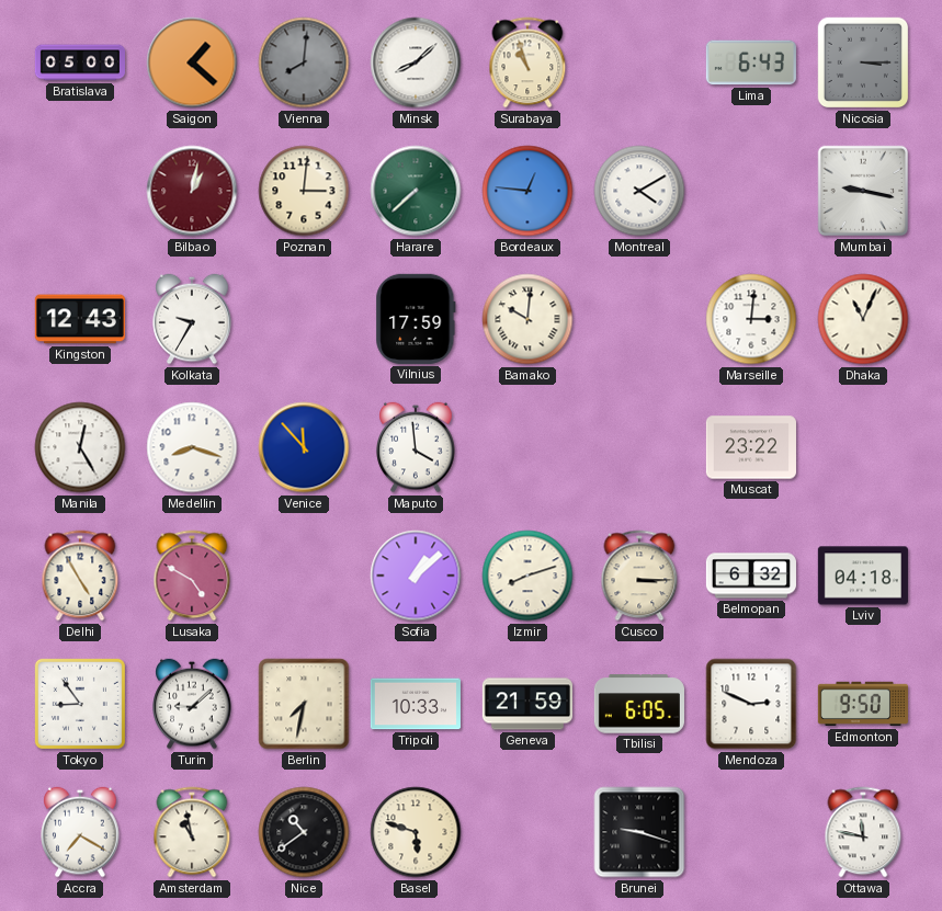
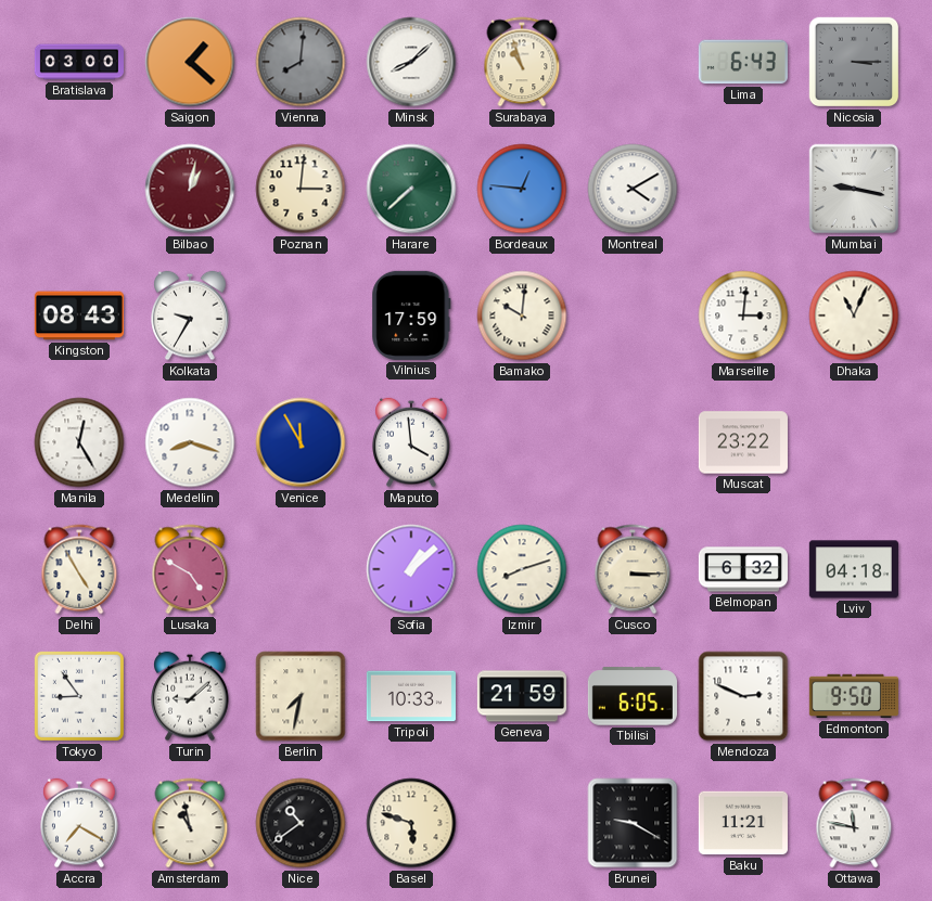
Bratislava: 05:00 -> 03:00 (79, 62)
Kingston: 12:43 -> 08:43 (79, 316)
Venice: 11:53 -> 11:55 (301, 442)
Brunei: 9:18 -> 9:20 (633, 823)
Baku: none -> 11:21 (743, 823)
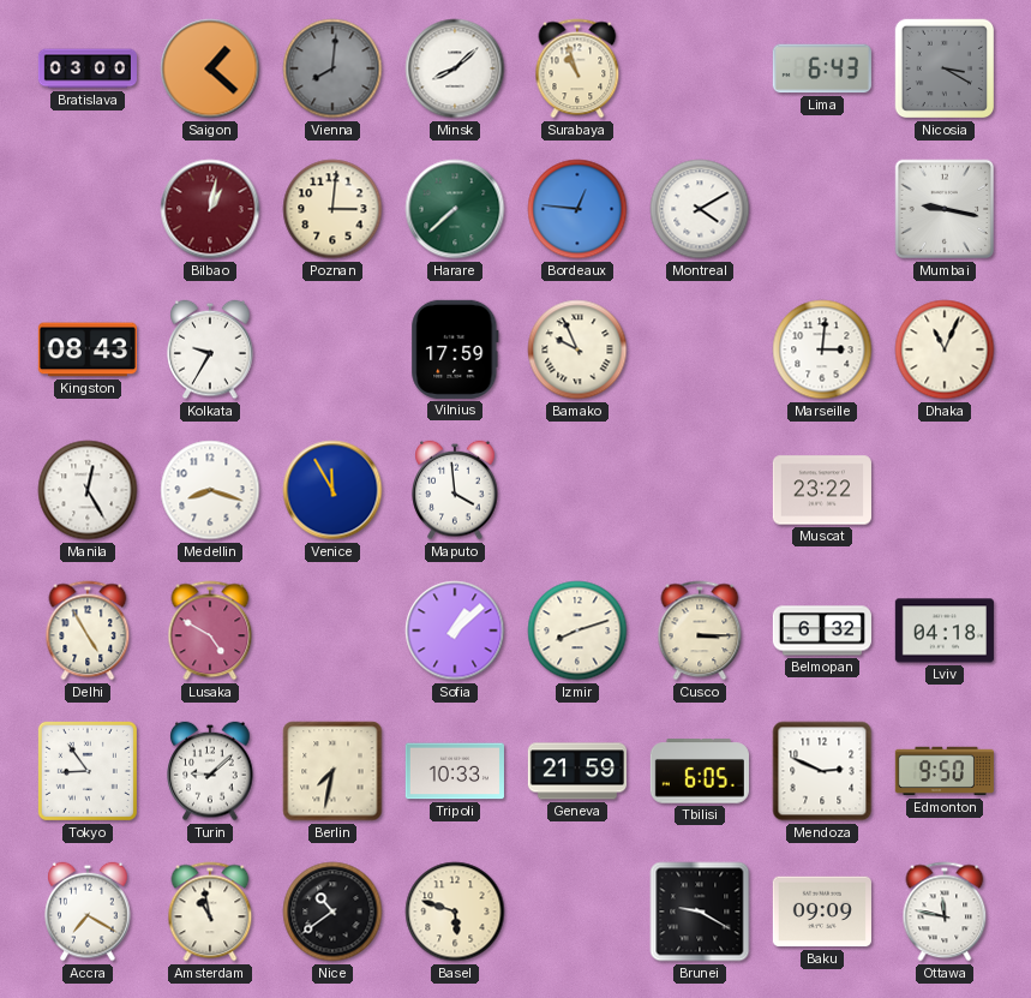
Nicosia: 3:15 -> 3:20 (945, 68)
Bamako: 10:01 -> 9:56 (577, 349)
Baku: 11:21 -> 09:09 (822, 912)
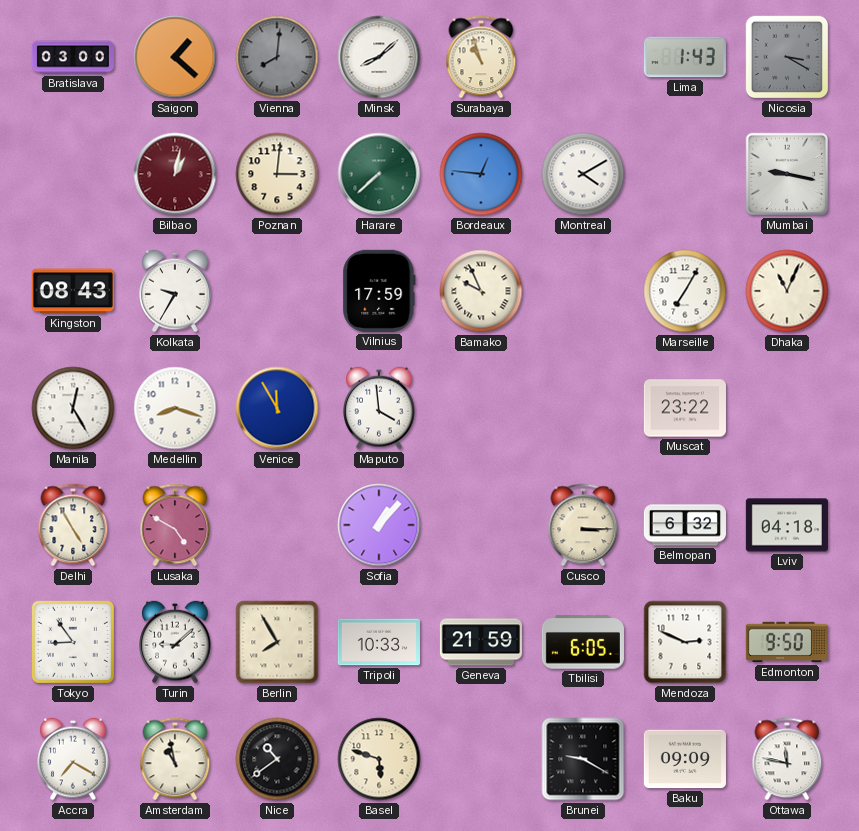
Lima: 6:43 -> 1:43 (685, 57)
Marseille: 3:01 -> 7:05 (685, 291)
Sofia: 1:08 -> 1:07 (379, 525)
Izmir: 8:12 -> none (577, 631)
Berlin: 7:32 -> 7:55 (277, 642)
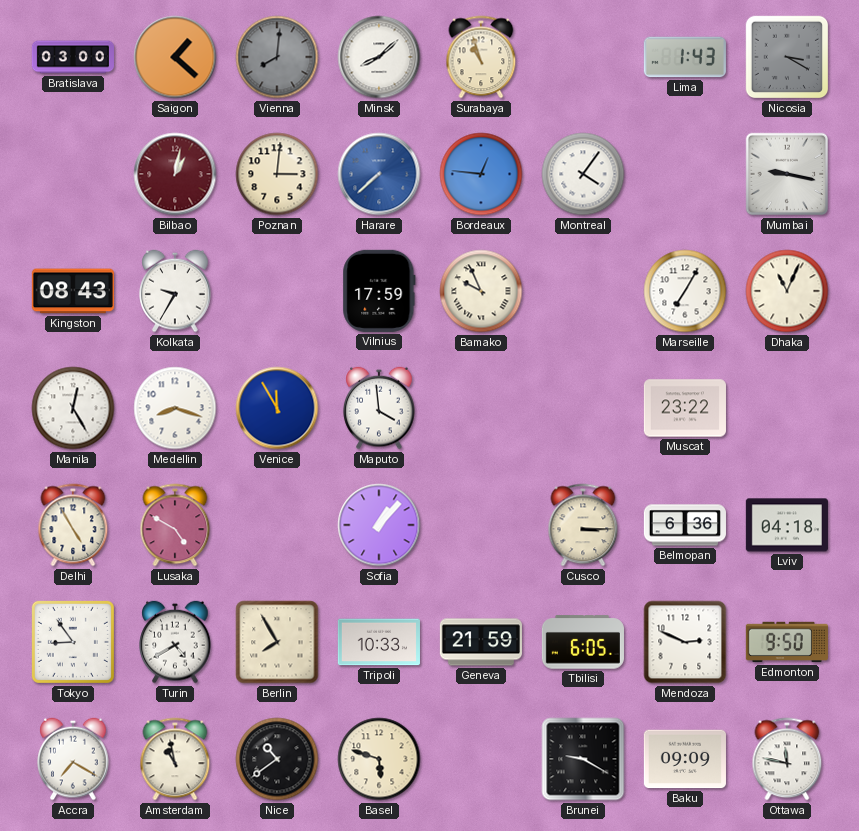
Harare dial: green -> blue (379, 174)
Montreal: 4:10 -> 4:06 (583, 174)
Belmopan: 6:32 -> 6:36 (685, 525)
Turin: 9:08 -> 4:40 (175, 642)
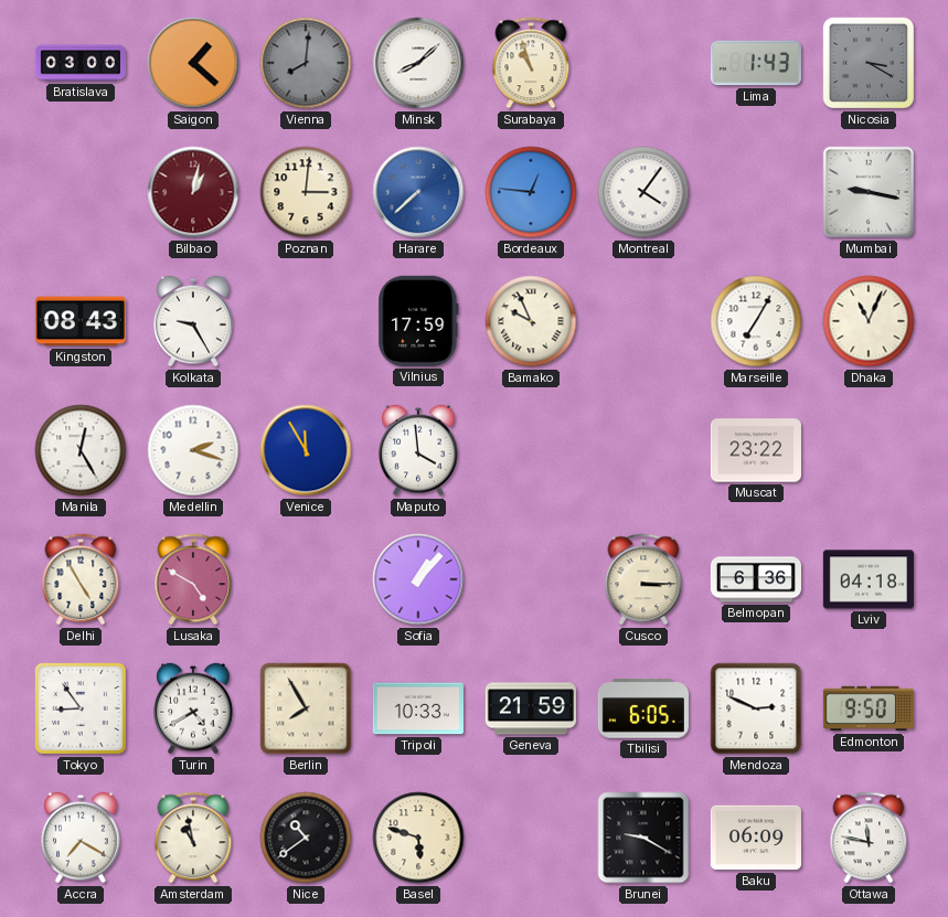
Kolkata: 9:35 -> 9:25 (193, 321)
Medellin: 8:18 -> 2:18 (193, 450)
Baku: 09:09 -> 06:09 (756, 838)
